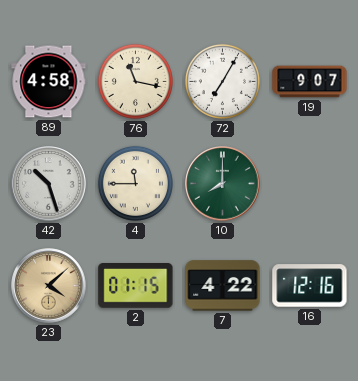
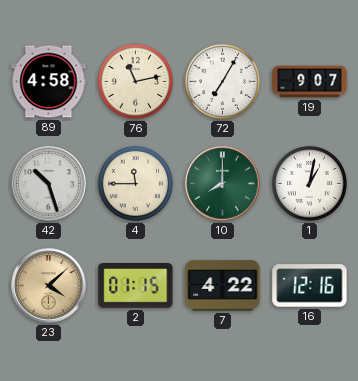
76: 11:17 -> 11:13 (135, 81)
1: none -> 1:02 (309, 183)
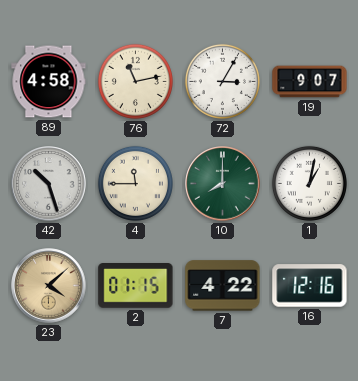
72: 7:05 -> 3:05 (222, 81)
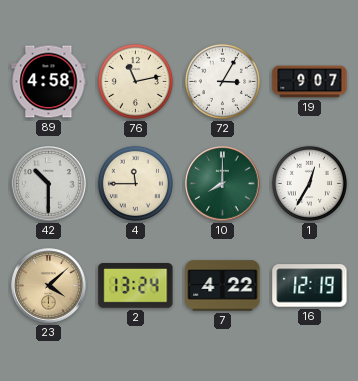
42: 10:27 -> 10:30 (49, 184)
1: 1:02 -> 12:35 (309, 183)
2: 01:15 -> 13:24 (136, 286)
16: 12:16 -> 12:19 (310, 286)
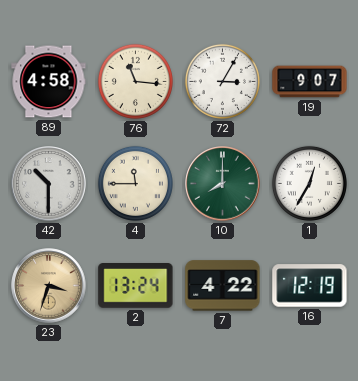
76: 11:13 -> 11:16 (135, 81)
23: 4:08 -> 3:33 (49, 286)
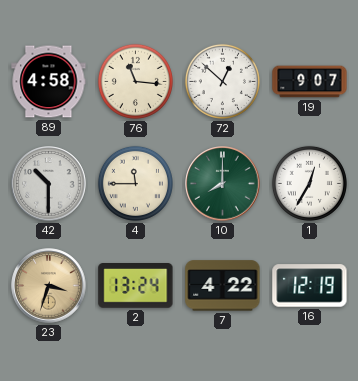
72: 3:05 -> 12:52 (222, 81)
